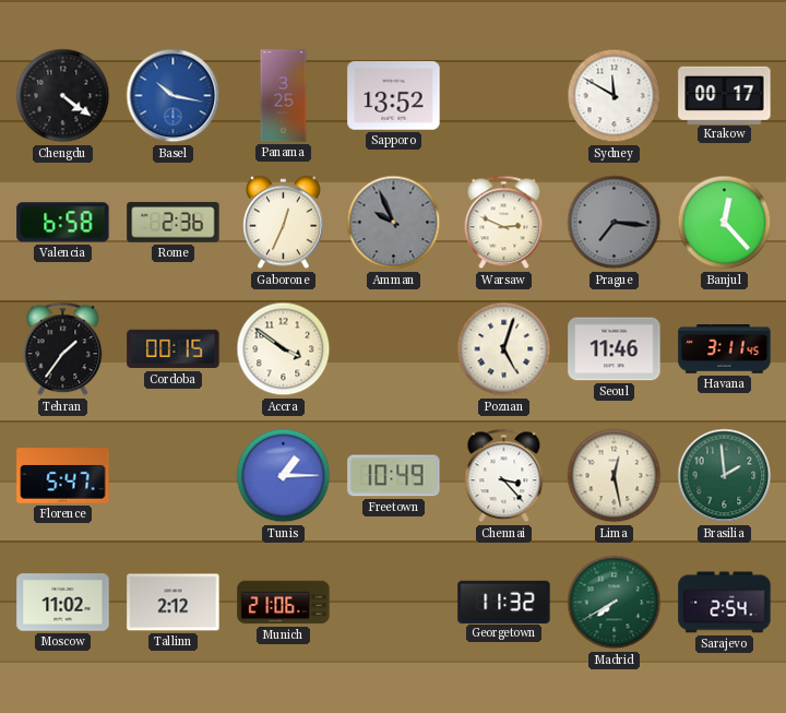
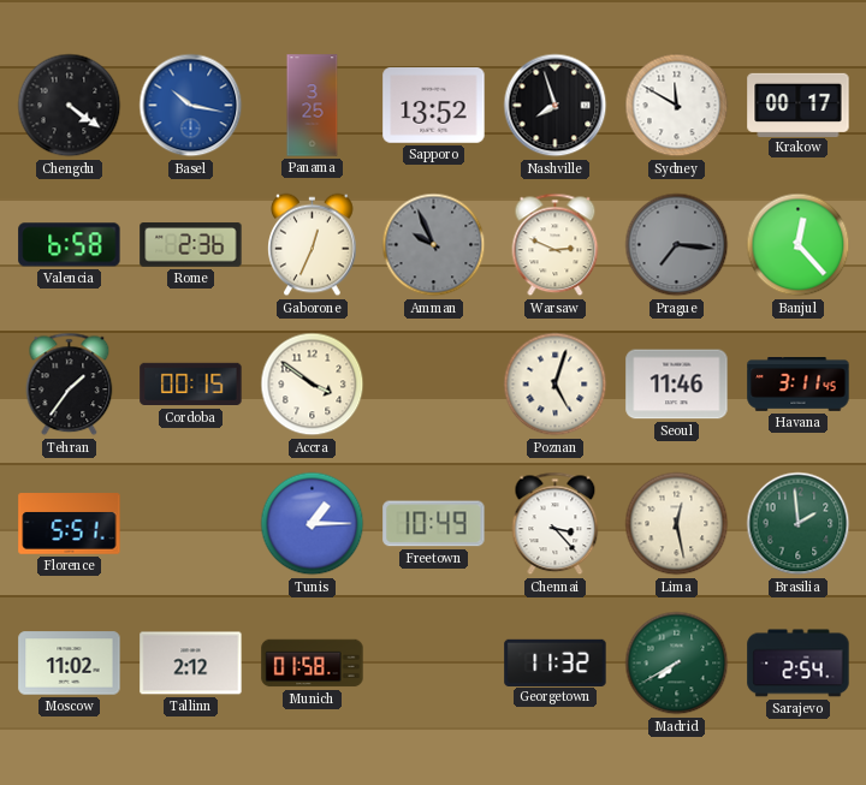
Nashville: none -> 7:57 (556, 106)
Florence: 5:47 -> 5:51 (70, 524)
Munich: 21:06 -> 01:58 (313, 664)
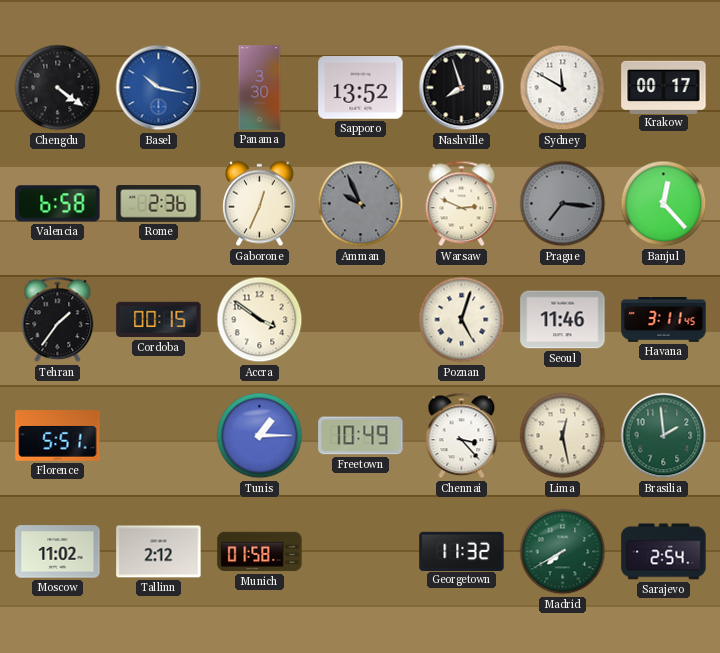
Panama: 3:25 -> 3:30 (260, 88)
